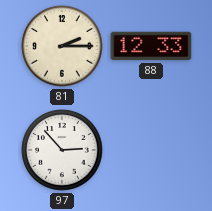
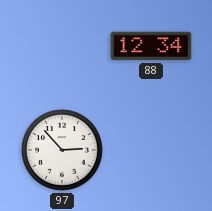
81: 2:15 -> none (62, 46)
88: 12:33 -> 12:34 (151, 46)
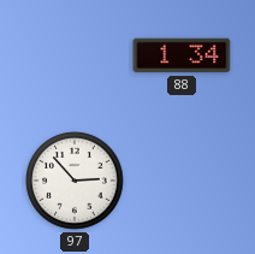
88: 12:34 -> 1:34 (182, 55)
